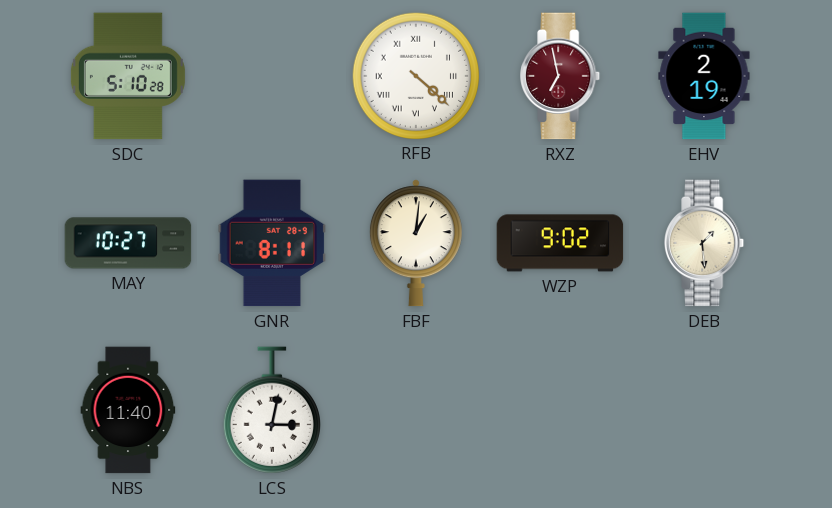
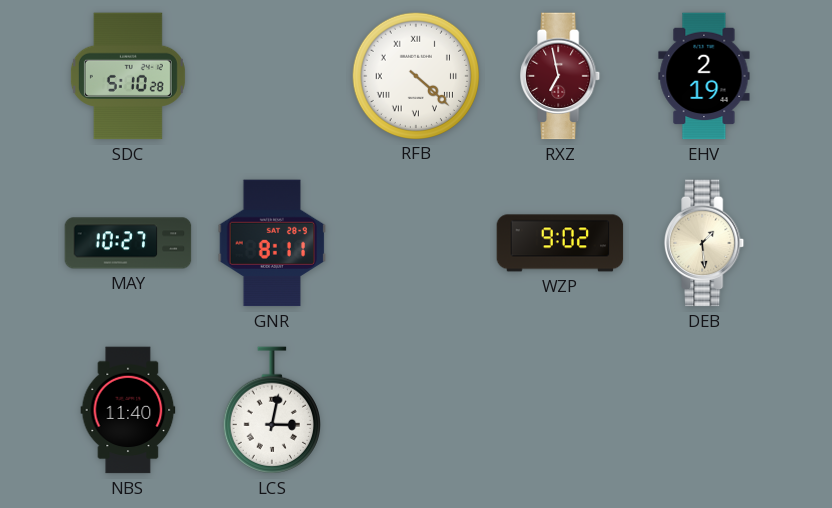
FBF: 1:01 -> none (416, 243)
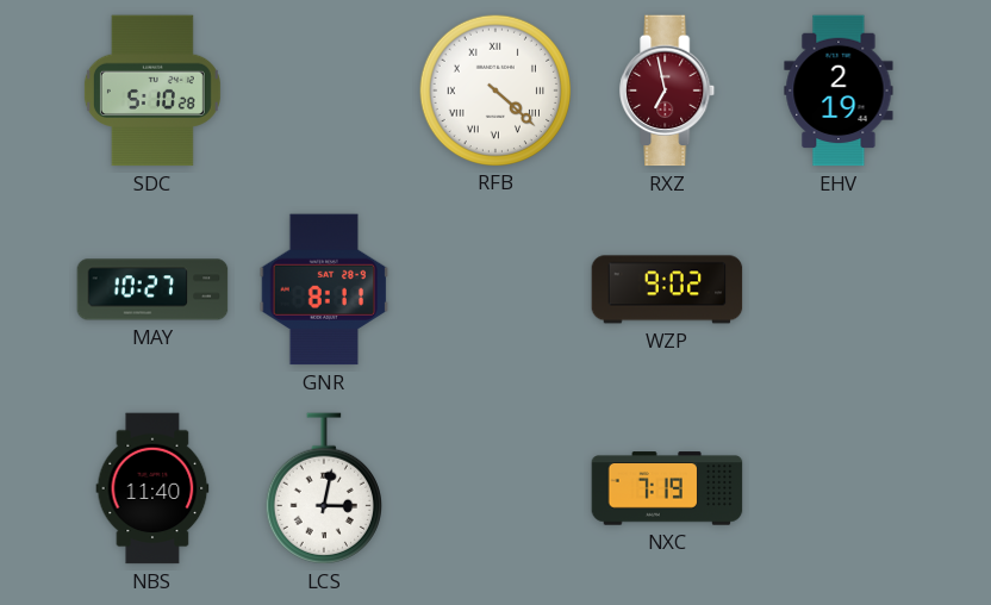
DEB: 1:29 -> none (705, 243)
NXC: none -> 7:19 (667, 488)
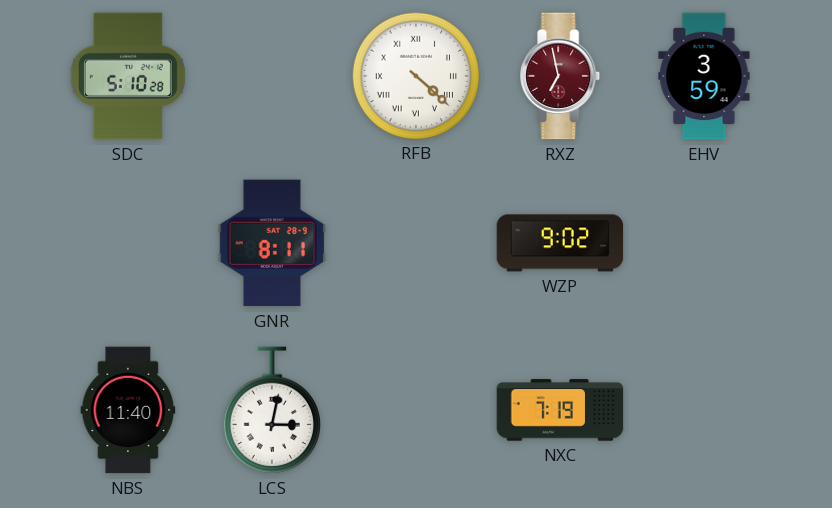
EHV: 2:19 -> 3:59 (704, 76)
MAY: 10:27 -> none (152, 289)
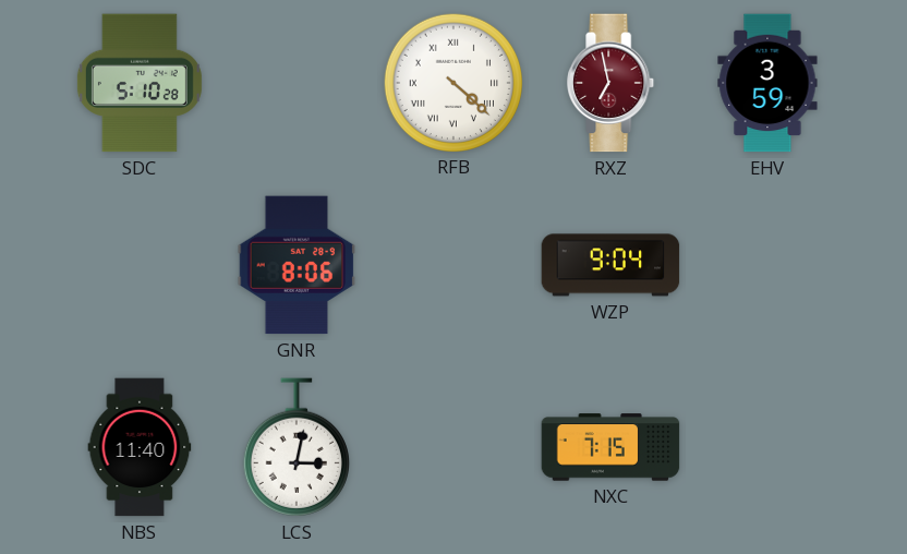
GNR: 8:11 -> 8:06 (297, 265)
WZP: 9:02 -> 9:04 (610, 265)
NXC: 7:19 -> 7:15 (610, 447)
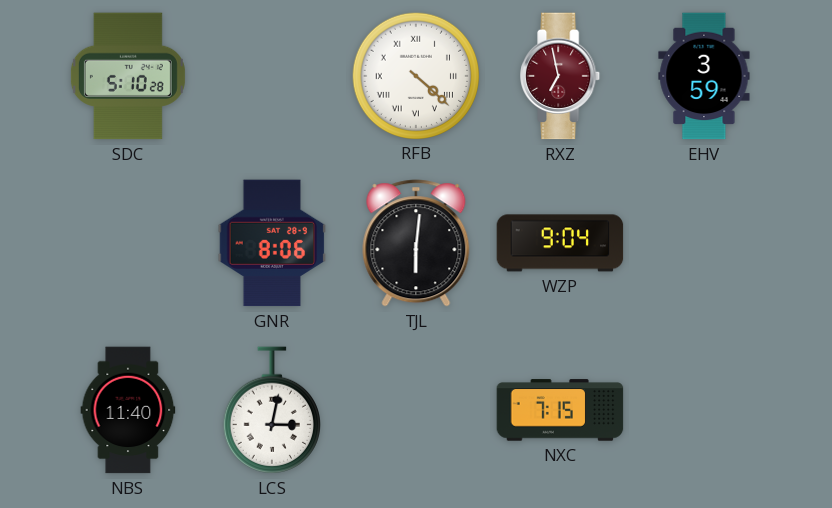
TJL: none -> 6:01 (416, 243)
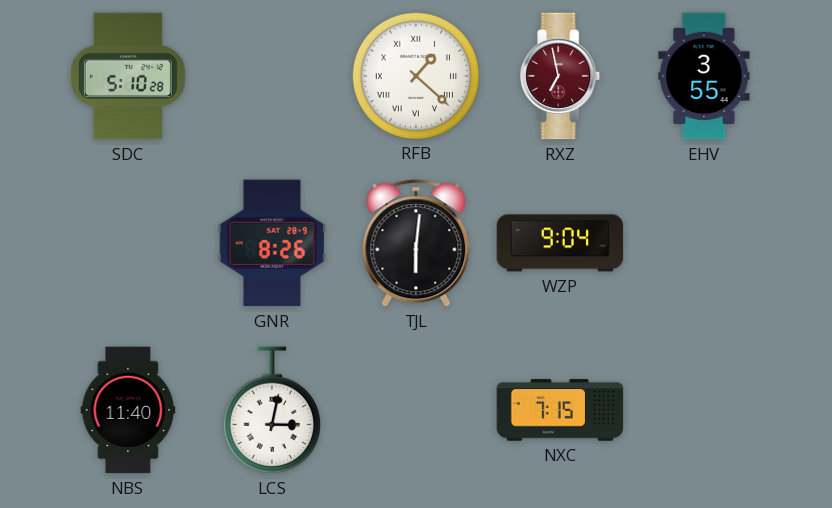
RFB: 4:22 -> 1:22 (415, 75)
EHV: 3:59 -> 3:55 (704, 76)
GNR: 8:06 -> 8:26 (272, 243)
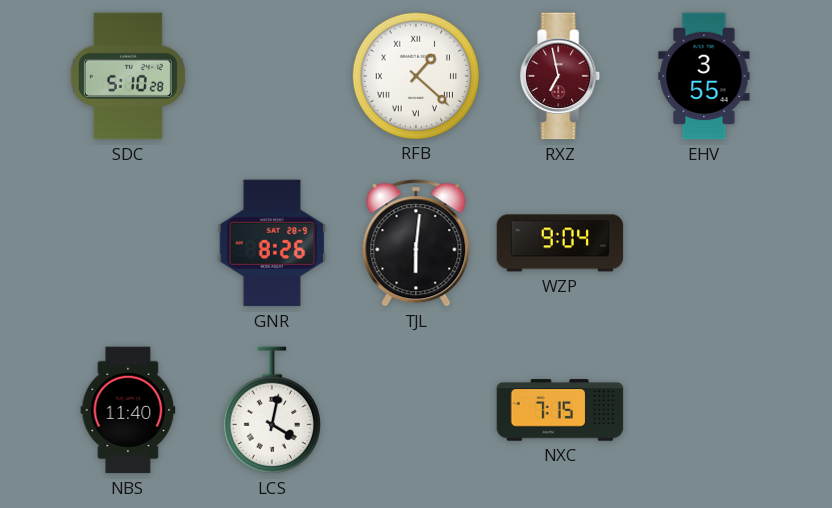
LCS: 3:02 -> 4:02 (272, 410)
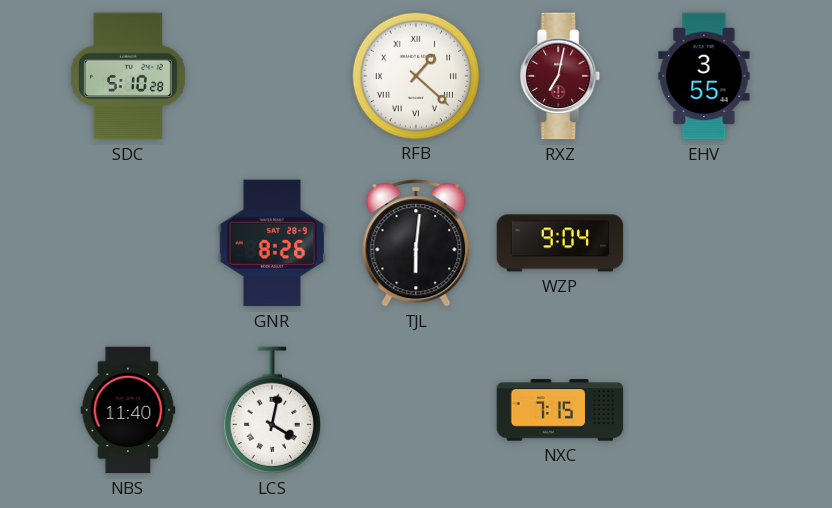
RXZ: 6:58 -> 7:02 (561, 76)
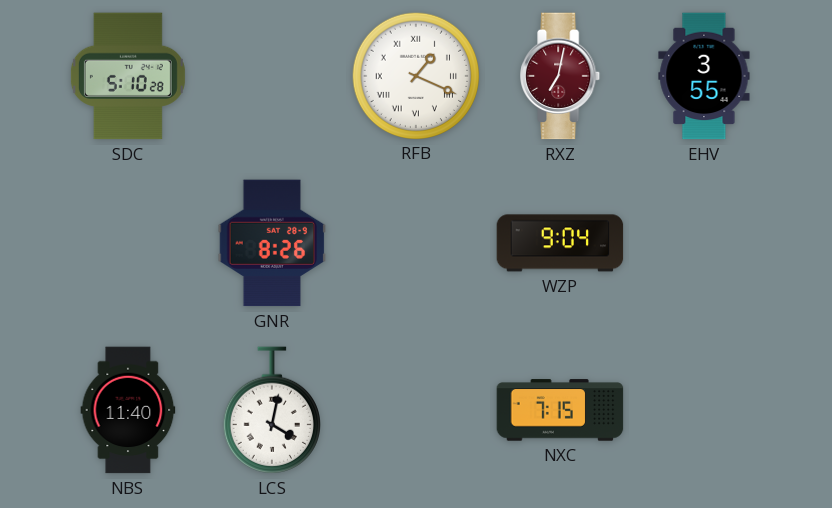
RFB: 1:22 -> 1:19 (415, 75)
TJL: 6:01 -> none (416, 243)
